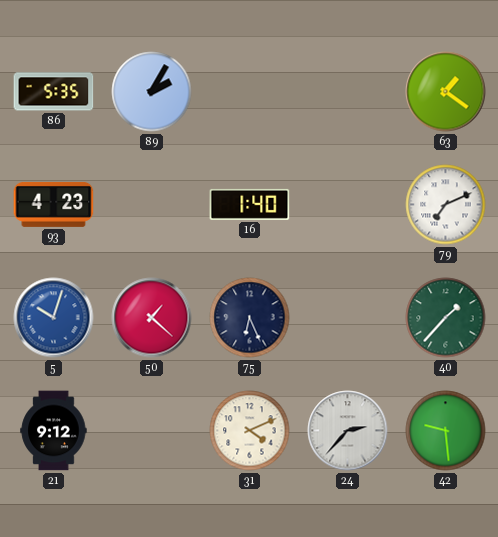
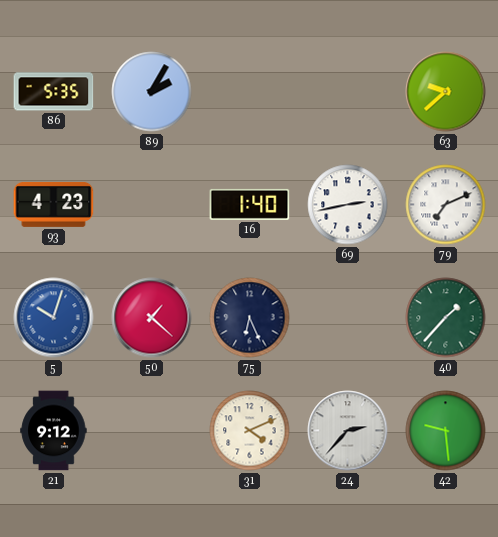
63: 1:21 -> 9:38 (446, 92)
69: none -> 2:43 (348, 205)
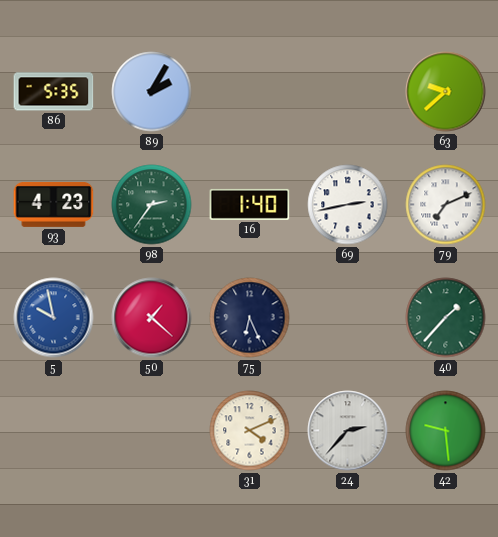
98: none -> 2:36 (152, 205)
5: 10:03 -> 9:58 (54, 318)
21: 9:12 -> none (54, 431)
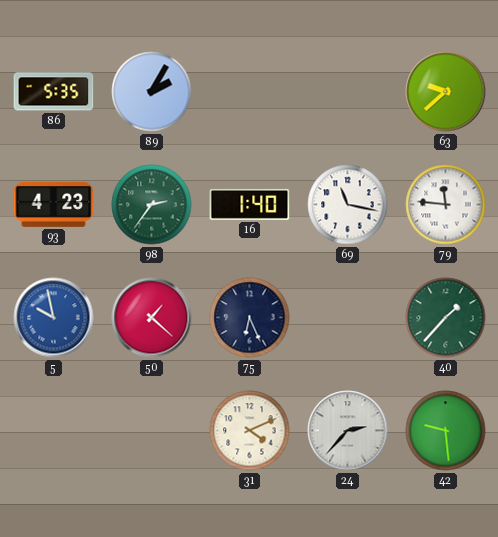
69: 2:43 -> 11:17 (348, 205)
79: 7:11 -> 11:46 (446, 205)
